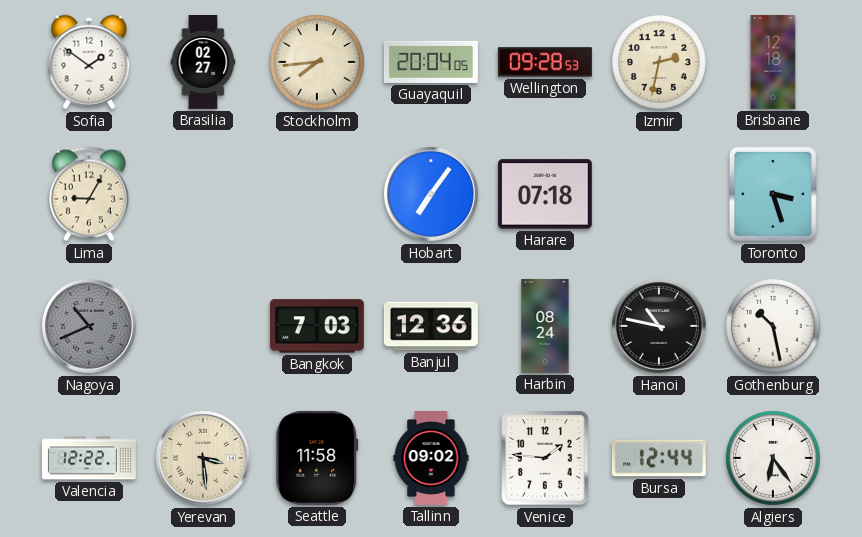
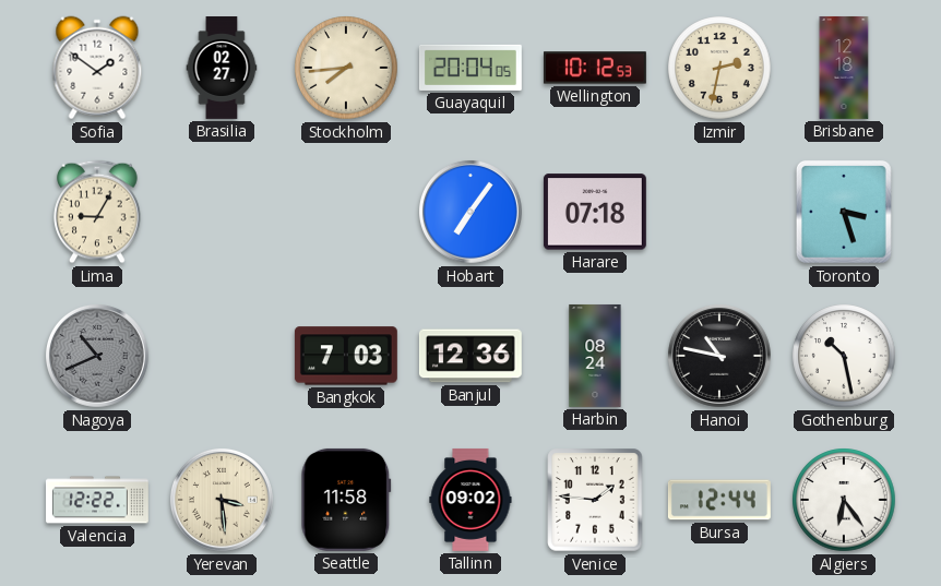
Wellington: 09:28 -> 10:12 (595, 68)
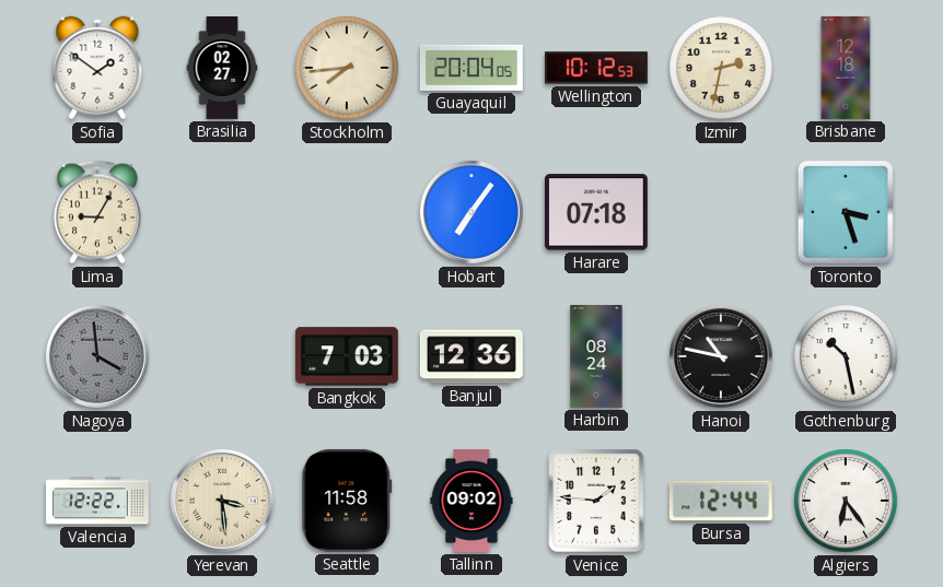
Nagoya: 10:41 -> 3:59 (97, 356)
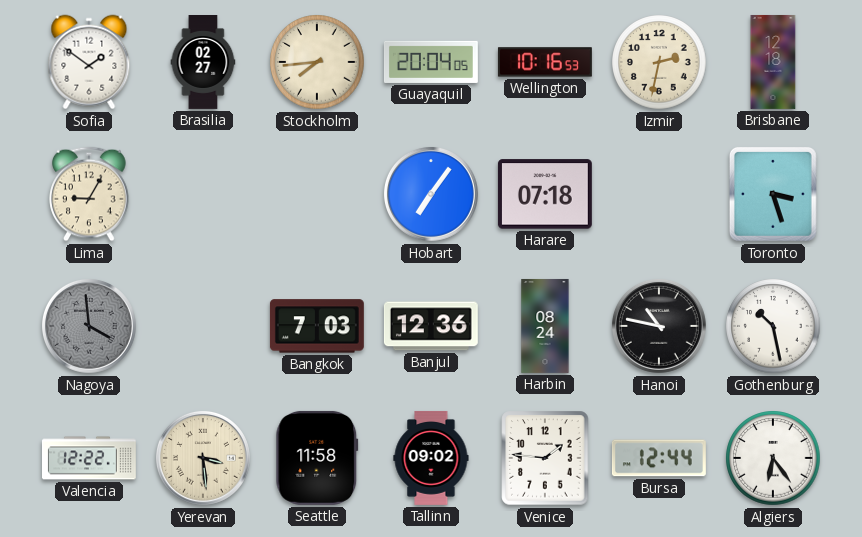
Wellington: 10:12 -> 10:16 (545, 62)
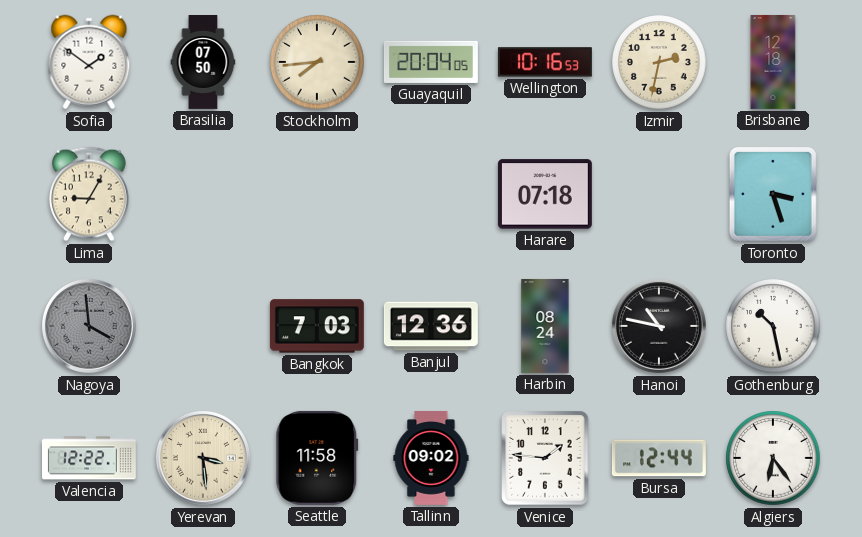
Brasilia: 02:27 -> 07:50 (203, 63)
Hobart: 7:06 -> none (431, 194)
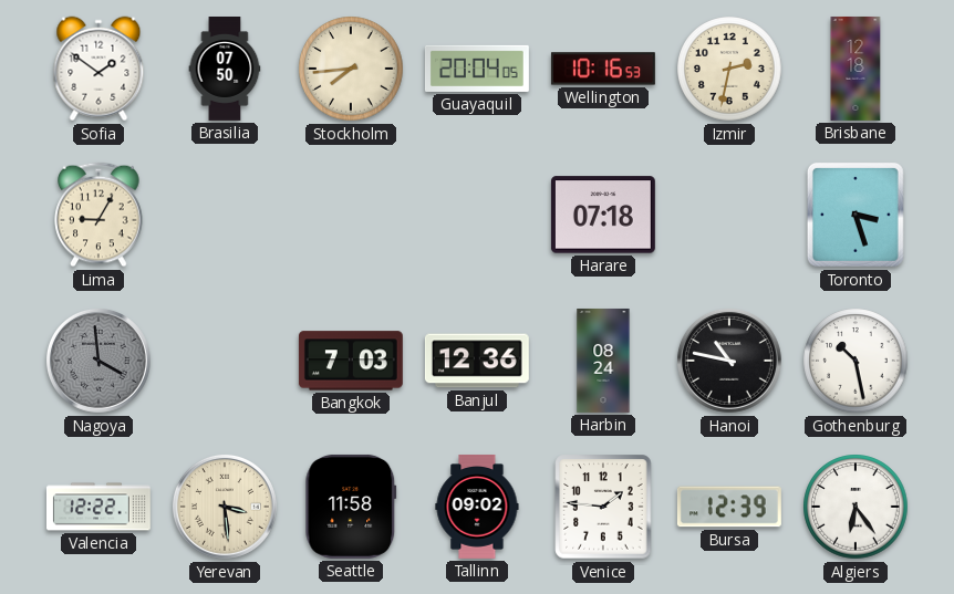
Bursa: 12:44 -> 12:39 (729, 507)
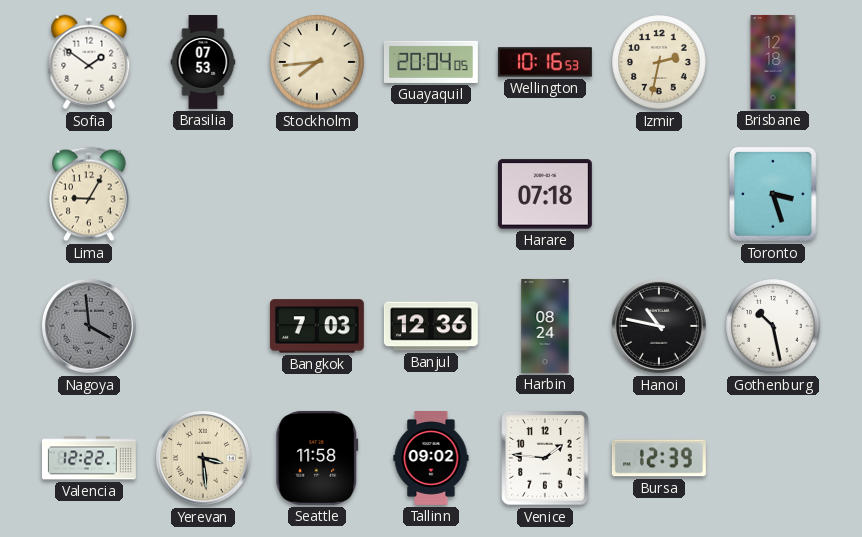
Brasilia: 07:50 -> 07:53 (203, 63)
Algiers: 6:24 -> none (856, 507)
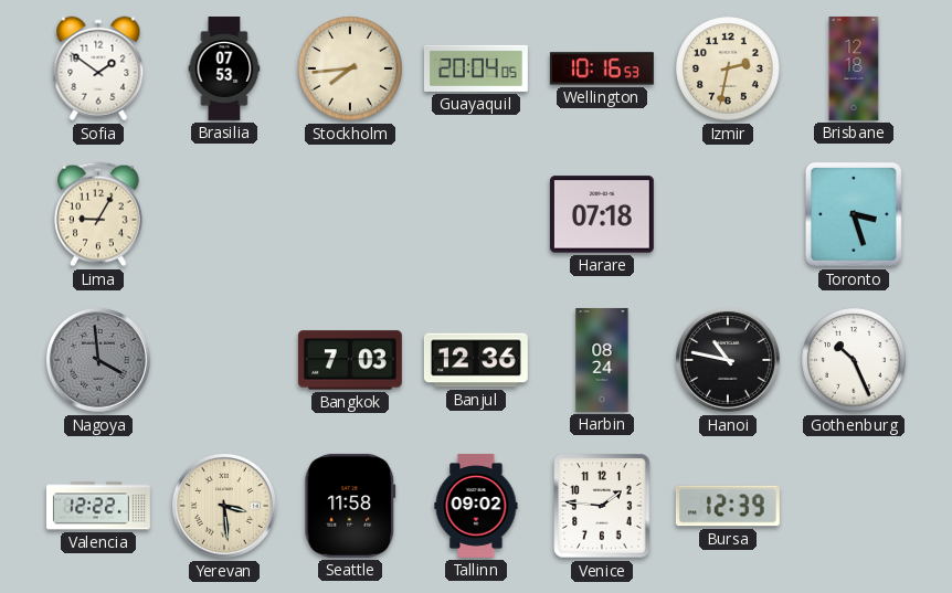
Gothenburg: 10:28 -> 10:26 (854, 360)
